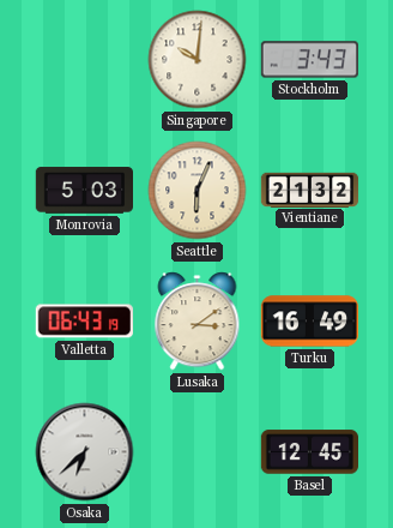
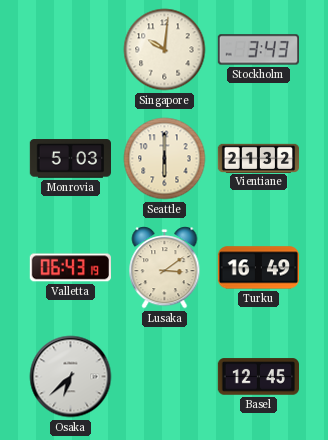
Seattle: 6:04 -> 6:00 (165, 159)
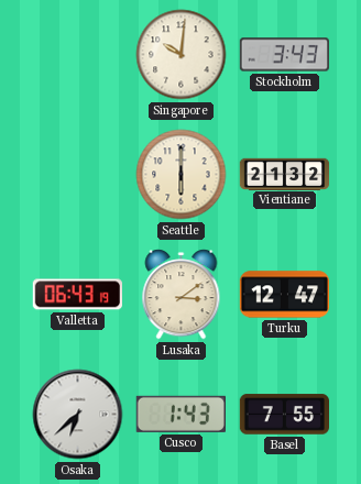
Monrovia: 5:03 -> none (70, 159)
Turku: 16:49 -> 12:47 (285, 295)
Cusco: none -> 1:43 (180, 414)
Basel: 12:45 -> 7:55 (284, 415)
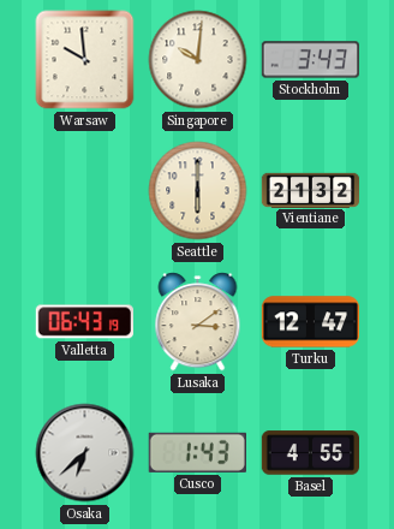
Warsaw: none -> 9:59 (85, 60)
Basel: 7:55 -> 4:55 (310, 453)
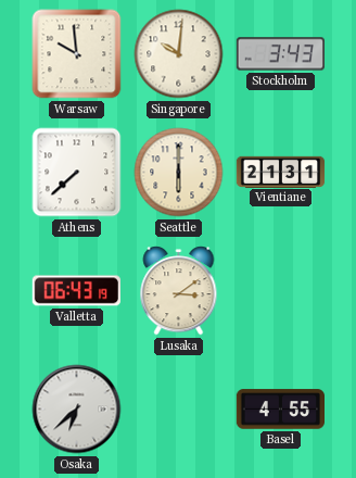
Athens: none -> 7:38 (77, 173)
Vientiane: 21:32 -> 21:31 (281, 172)
Turku: 12:47 -> none (311, 322)
Cusco: 1:43 -> none (197, 452)
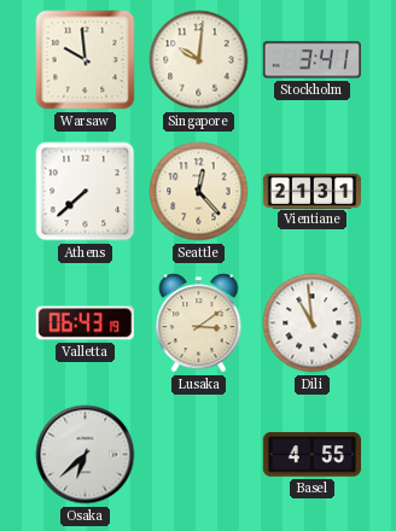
Stockholm: 3:43 -> 3:41 (311, 60)
Seattle: 6:00 -> 12:23 (199, 192)
Dili: none -> 10:59 (313, 323)
